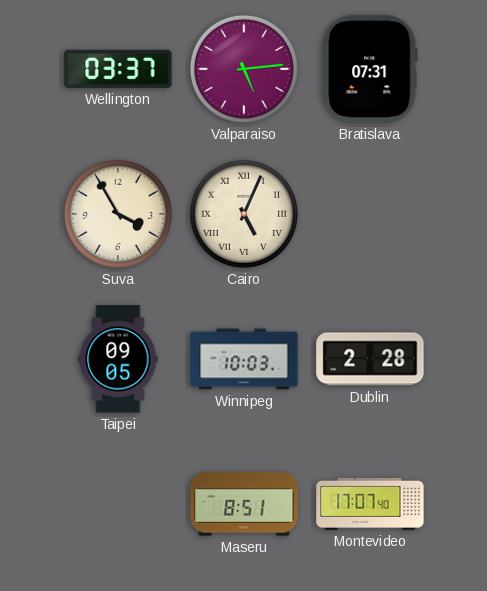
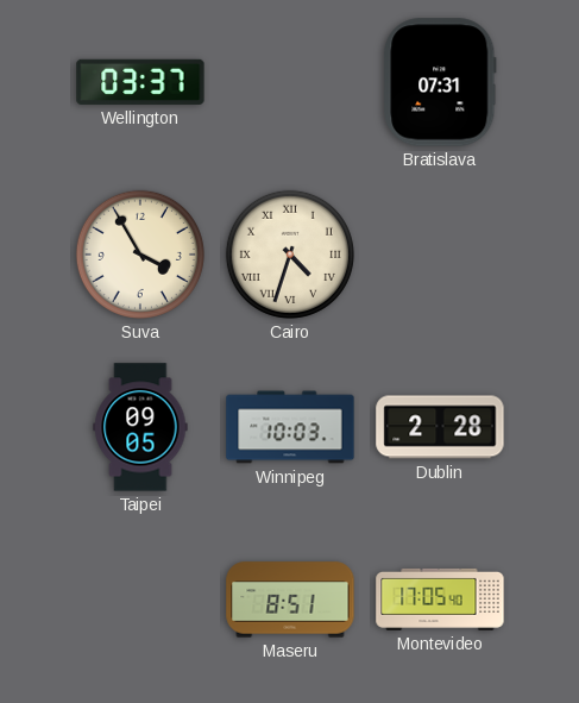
Valparaiso: 5:14 -> none (244, 69)
Cairo: 5:04 -> 4:33 (290, 255)
Montevideo: 17:07 -> 17:05 (440, 600)
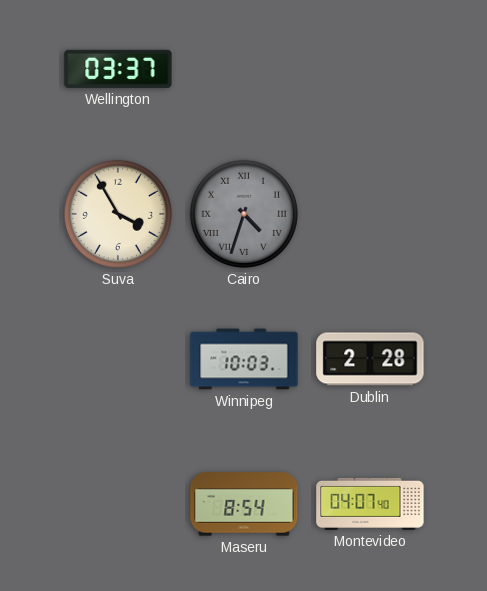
Bratislava: 07:31 -> none (440, 82)
Cairo dial: cream -> grey (244, 214)
Taipei: 09:05 -> none (140, 427)
Maseru: 8:51 -> 8:54 (244, 504)
Montevideo: 17:05 -> 04:07 (370, 504)
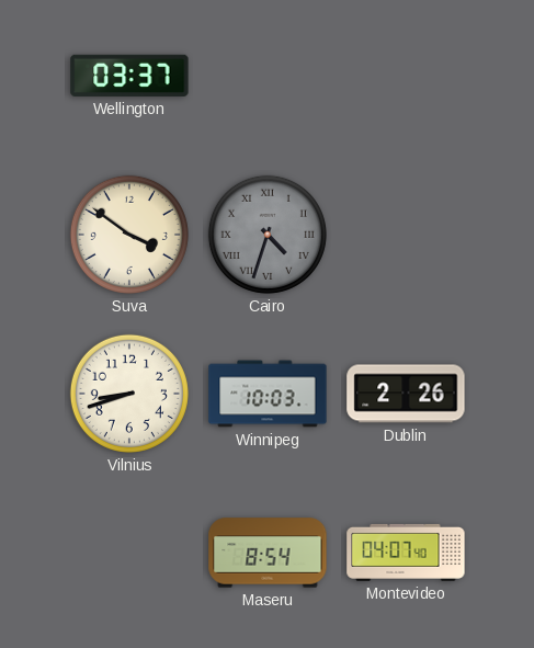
Suva: 3:55 -> 3:51 (129, 235)
Vilnius: none -> 8:42 (129, 394)
Dublin: 2:28 -> 2:26 (406, 394)
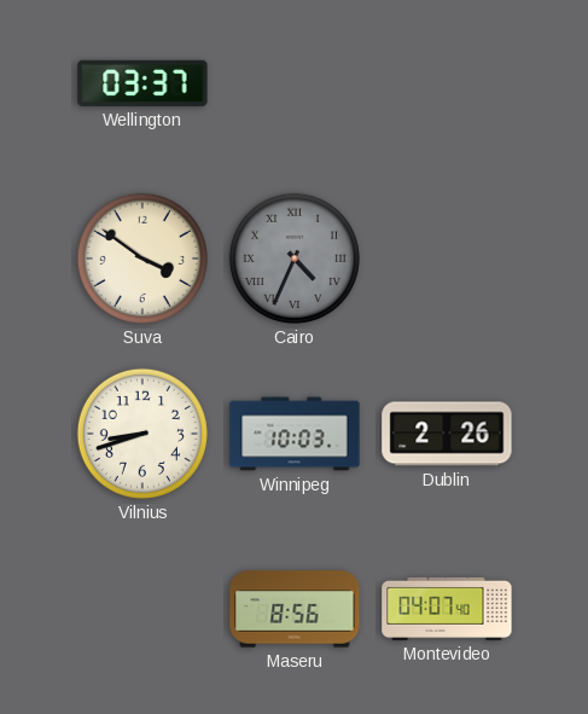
Cairo: 4:33 -> 4:34 (295, 259)
Maseru: 8:54 -> 8:56 (295, 609)
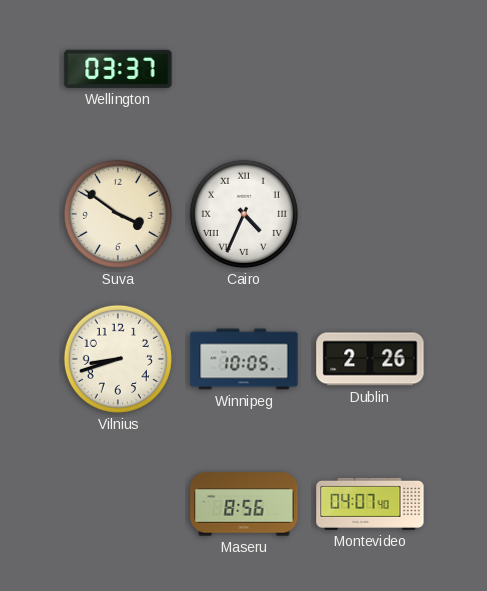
Cairo dial: grey -> white (244, 214)
Winnipeg: 10:03 -> 10:05 (244, 359)
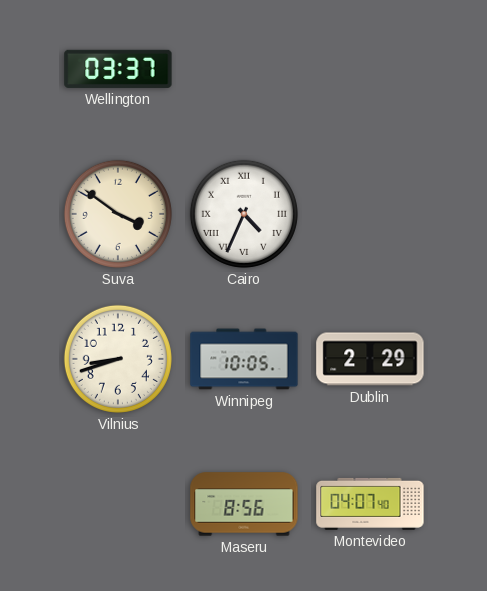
Dublin: 2:26 -> 2:29 (370, 359)
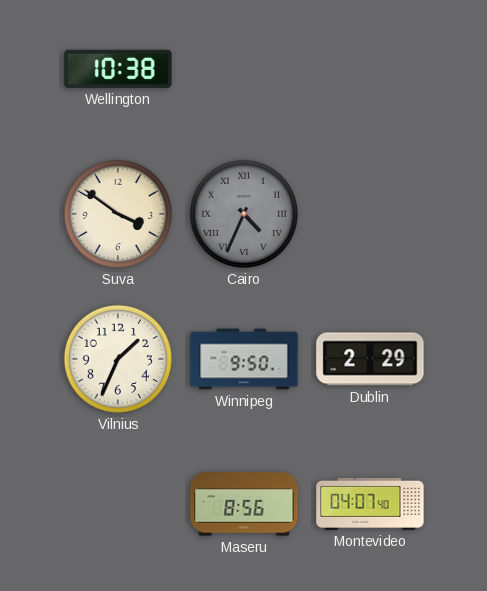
Wellington: 03:37 -> 10:38 (118, 69)
Cairo dial: white -> grey (244, 214)
Vilnius: 8:42 -> 1:34 (118, 359)
Winnipeg: 10:05 -> 9:50 (244, 359)
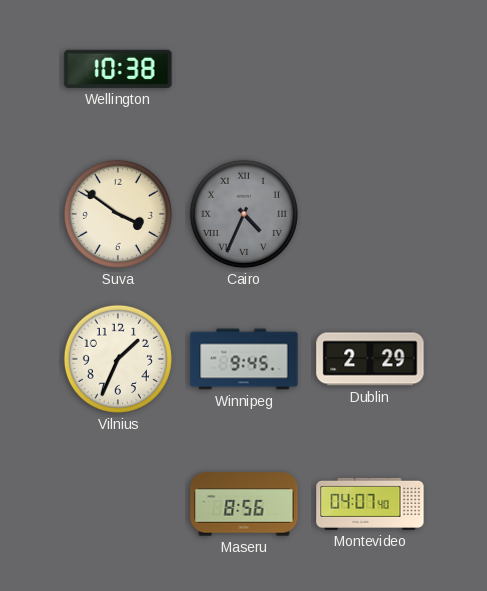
Winnipeg: 9:50 -> 9:45 (244, 359)
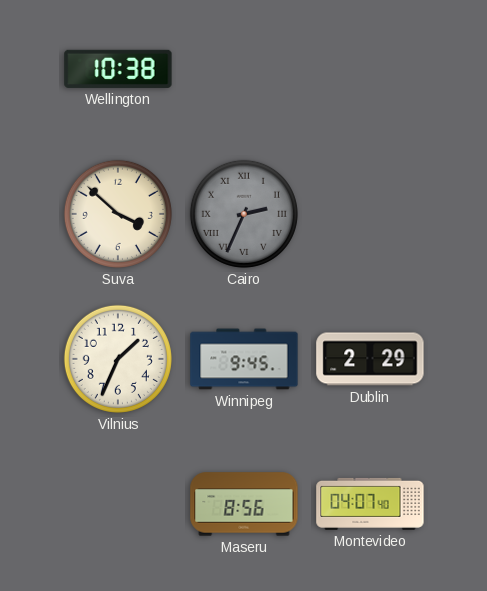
Suva: 3:51 -> 3:52 (118, 214)
Cairo: 4:34 -> 2:34 (244, 214)
